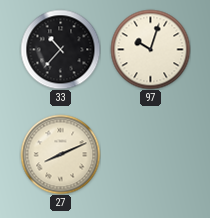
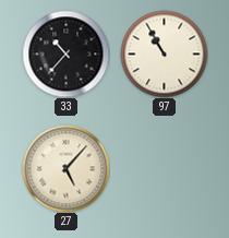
97: 10:03 -> 10:55 (164, 53)
27: 8:11 -> 5:07 (65, 168)
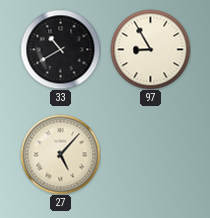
33: 10:37 -> 10:40 (60, 49)
97: 10:55 -> 8:55 (150, 49)
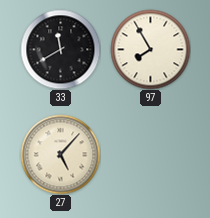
33: 10:40 -> 11:40 (60, 49)
97: 8:55 -> 7:55 (150, 49)
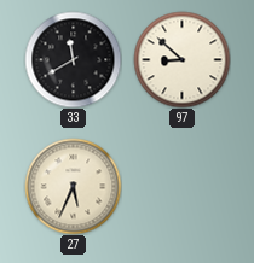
97: 7:55 -> 8:52 (181, 59)
27: 5:07 -> 5:34 (73, 186)
